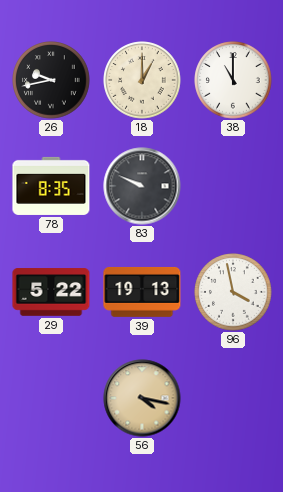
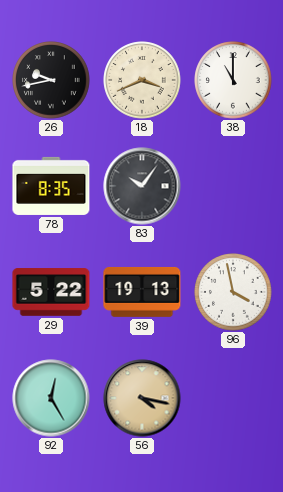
18: 1:00 -> 3:41 (142, 80)
83: 9:49 -> 10:06 (142, 186)
92: none -> 12:25 (51, 398)
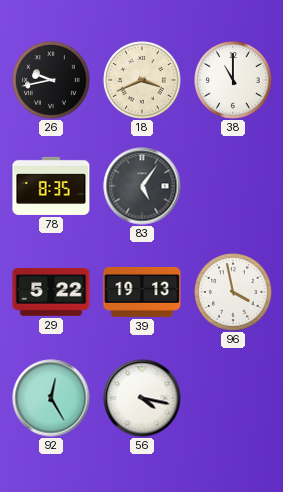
83: 10:06 -> 5:06 (142, 186)
56 dial: champagne -> white (142, 398)
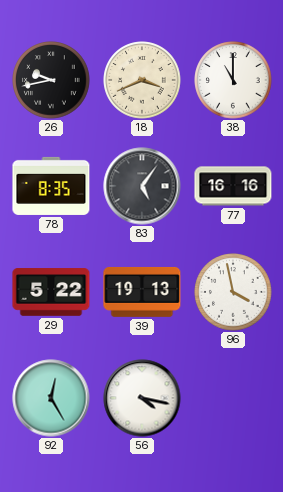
77: none -> 16:16 (233, 186)
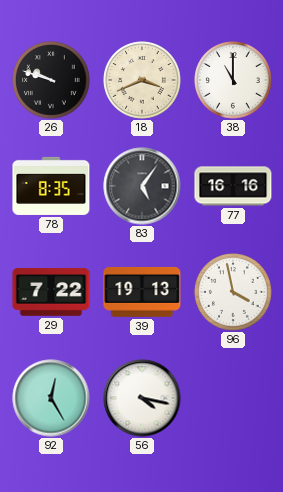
26: 9:43 -> 9:48 (51, 80)
29: 5:22 -> 7:22 (51, 292)
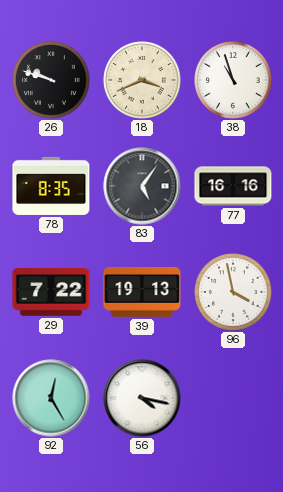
38: 11:00 -> 10:57 (233, 80)
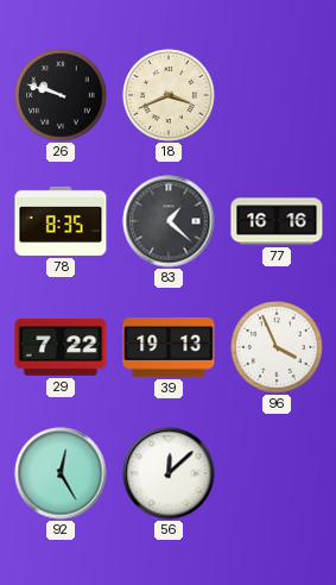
38: 10:57 -> none (233, 80)
83: 5:06 -> 1:22 (169, 221)
96: 3:58 -> 3:56 (277, 347)
56: 4:17 -> 12:08 (169, 473)
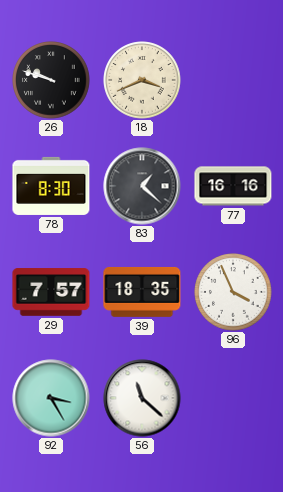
78: 8:35 -> 8:30 (51, 186)
29: 7:22 -> 7:57 (51, 292)
39: 19:13 -> 18:35 (142, 292)
92: 12:25 -> 3:25 (51, 398)
56: 12:08 -> 11:22 (142, 398)
